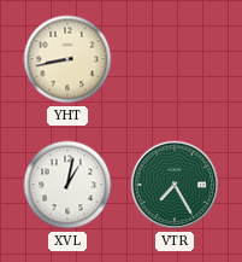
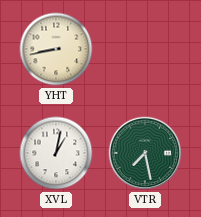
VTR: 7:25 -> 7:28 (145, 153)
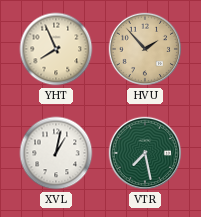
YHT: 8:43 -> 7:56 (56, 49)
HVU: none -> 1:53 (145, 49)
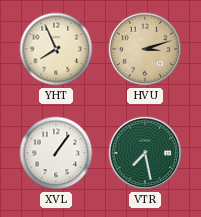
HVU: 1:53 -> 3:12 (145, 49)
XVL: 1:02 -> 1:06 (56, 153)
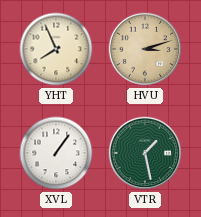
VTR: 7:28 -> 1:28 (145, 153)
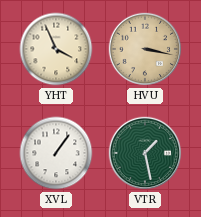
YHT: 7:56 -> 3:56 (56, 49)
HVU: 3:12 -> 3:17 (145, 49)
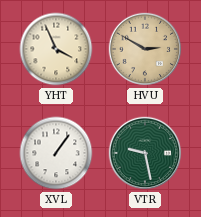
HVU: 3:17 -> 2:50 (145, 49)
VTR: 1:28 -> 9:28 (145, 153)
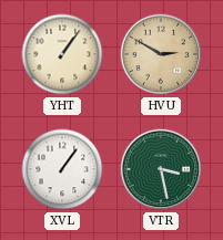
YHT: 3:56 -> 1:06 (62, 54)
VTR: 9:28 -> 3:28 (161, 169)
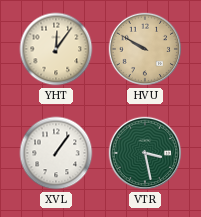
YHT: 1:06 -> 12:06 (56, 49)
HVU: 2:50 -> 9:50 (145, 49)
